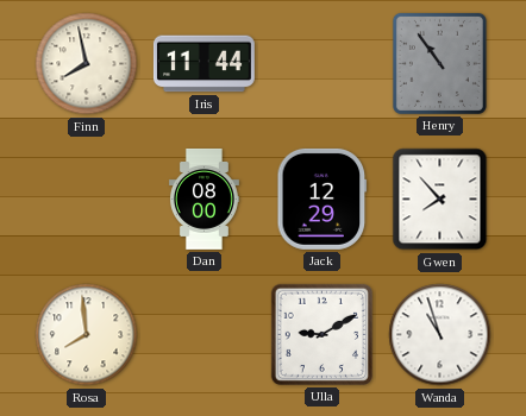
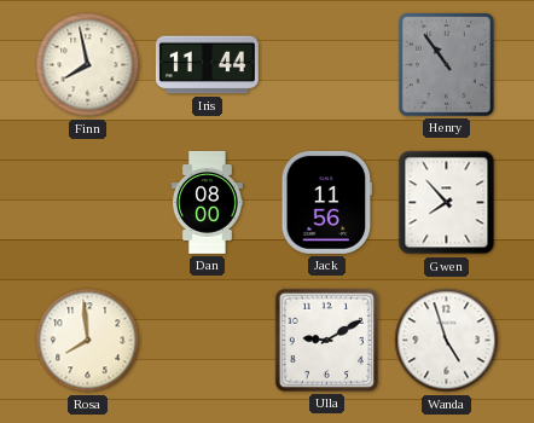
Jack: 12:29 -> 11:56 (327, 202)
Wanda: 10:57 -> 4:57 (447, 341)
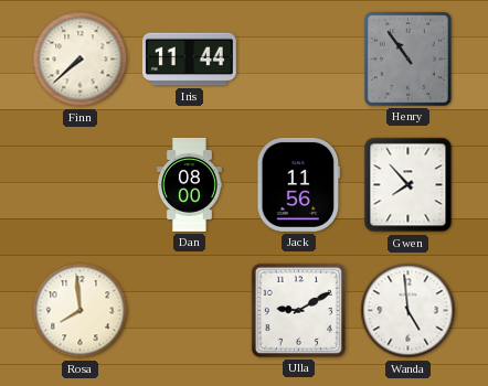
Finn: 7:58 -> 7:38 (81, 60)
Wanda: 4:57 -> 4:59 (409, 311)
